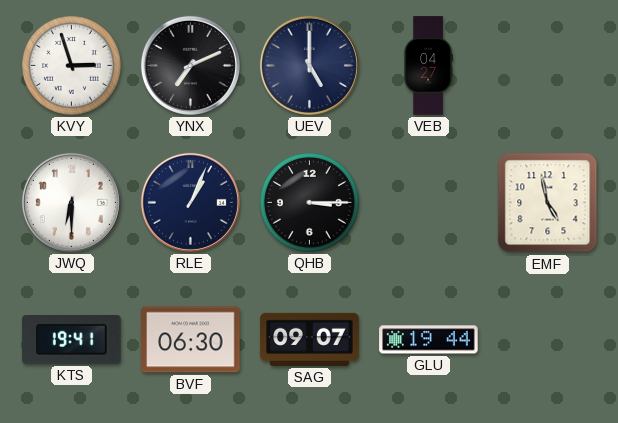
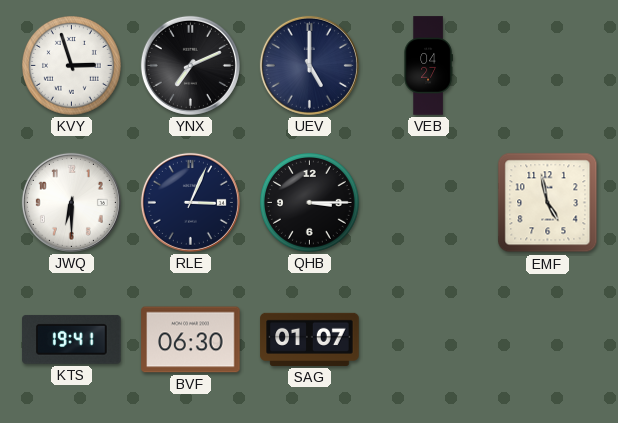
RLE: 1:04 -> 3:04 (190, 202)
SAG: 09:07 -> 01:07 (310, 339)
GLU: 19:44 -> none (429, 340)
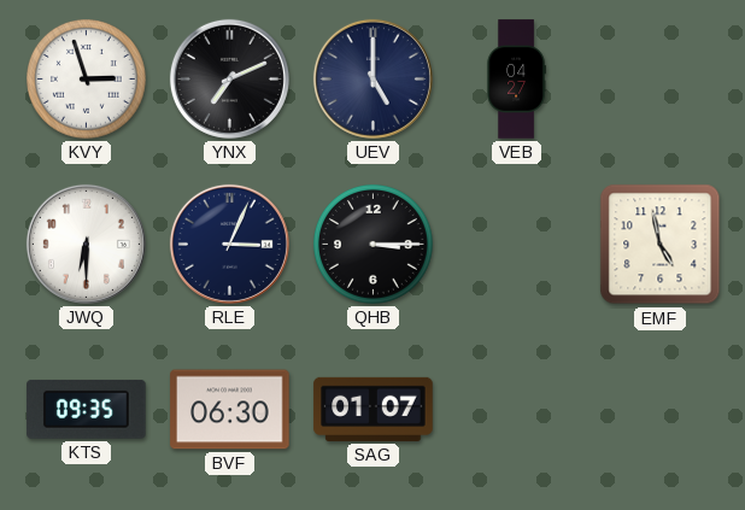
KTS: 19:41 -> 09:35 (87, 409)
